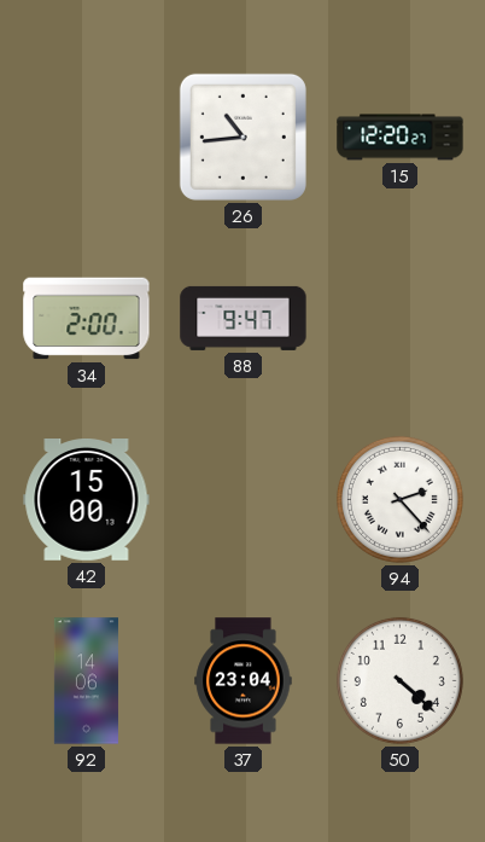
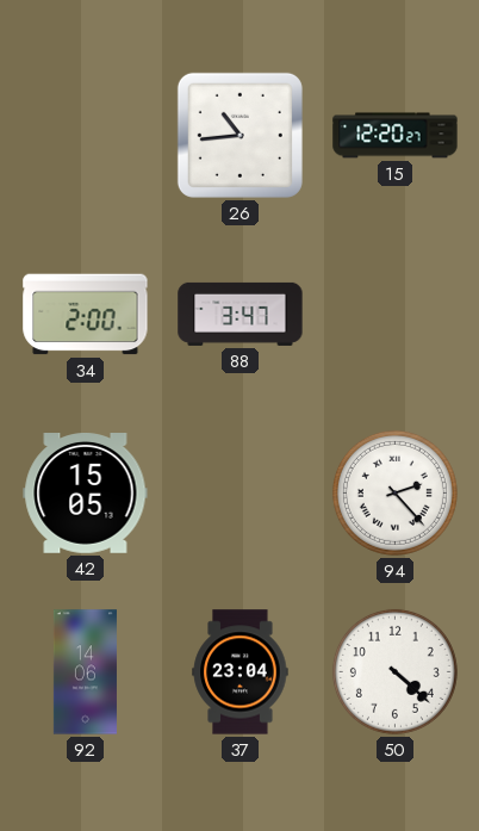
88: 9:47 -> 3:47 (241, 314)
42: 15:00 -> 15:05 (86, 494)
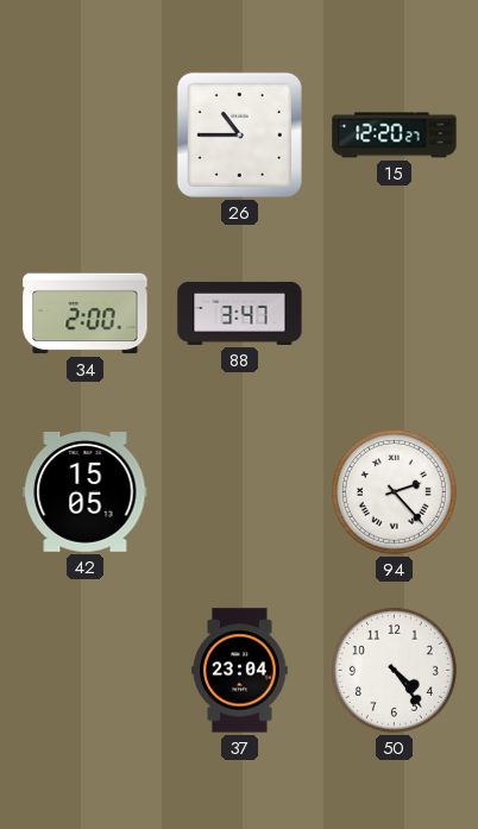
26: 10:44 -> 10:45 (239, 134)
92: 14:06 -> none (85, 672)
50: 4:22 -> 4:24 (394, 670)
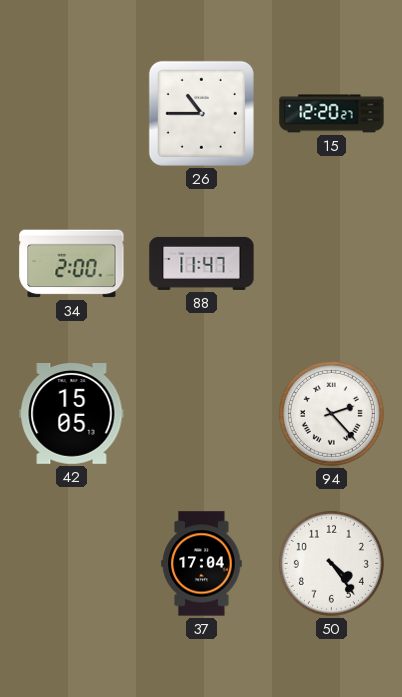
88: 3:47 -> 11:47 (202, 263)
37: 23:04 -> 17:04 (202, 564)
